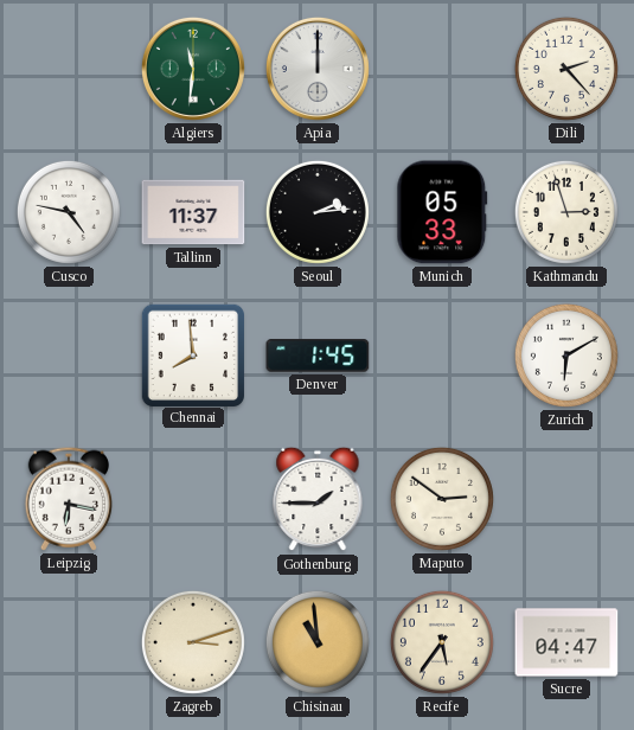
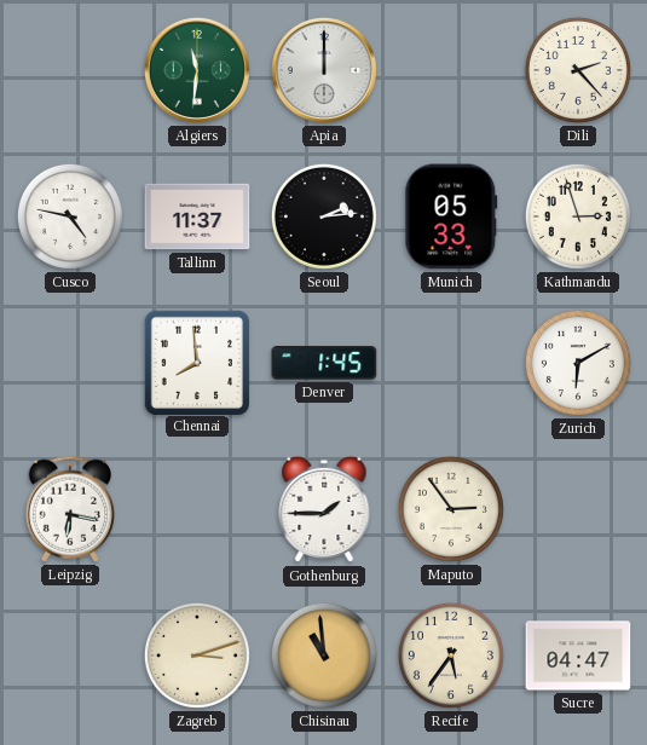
Maputo: 2:51 -> 2:54 (451, 509)
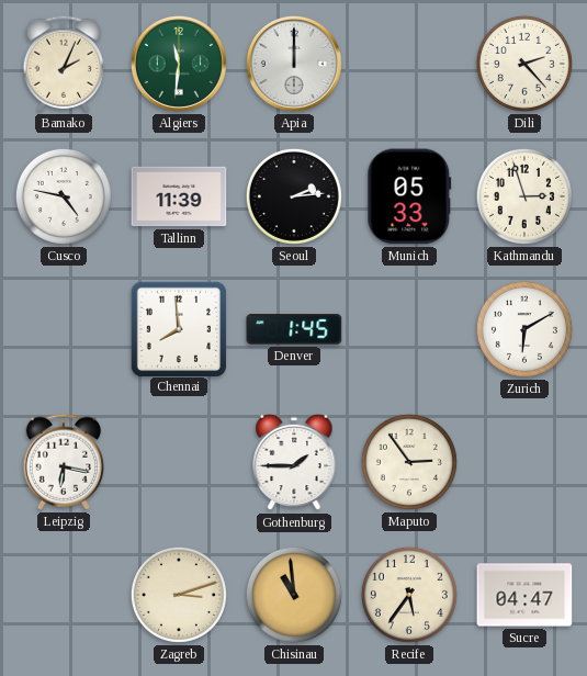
Bamako: none -> 2:04 (63, 64)
Tallinn: 11:37 -> 11:39 (179, 196)
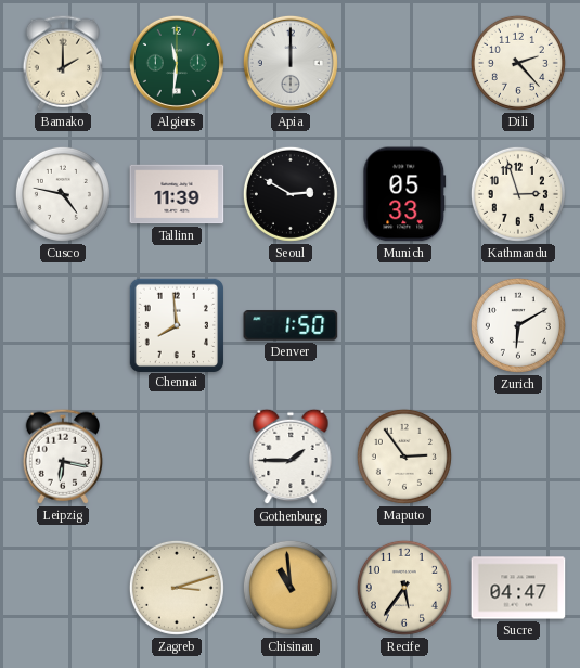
Bamako: 2:04 -> 2:00 (62, 63)
Seoul: 2:14 -> 2:50 (291, 194)
Denver: 1:45 -> 1:50 (291, 325)
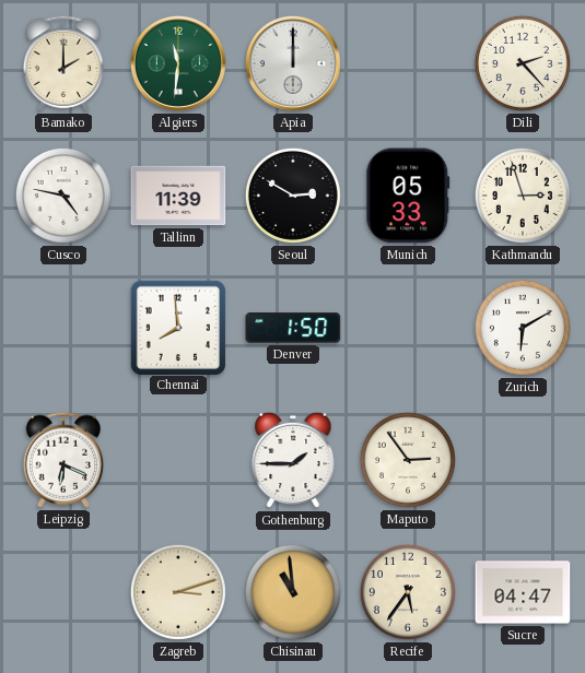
Leipzig: 6:17 -> 6:19 (62, 460)
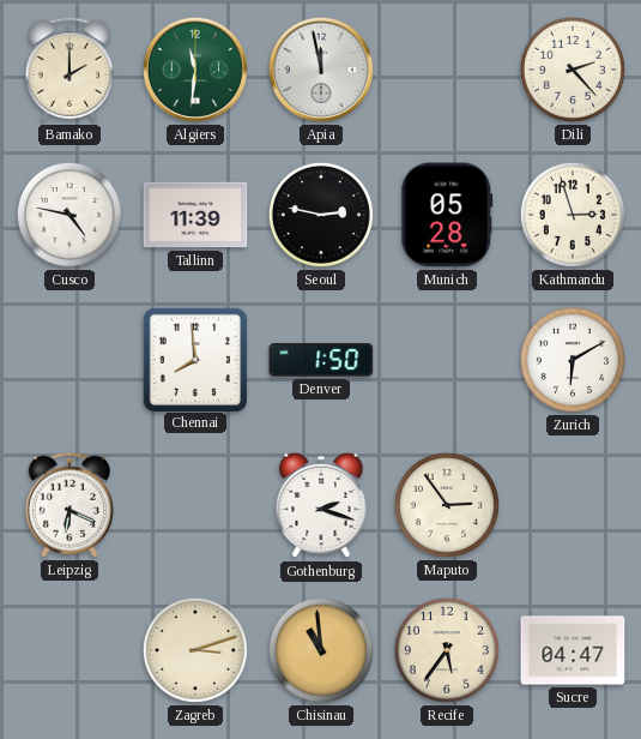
Apia: 12:00 -> 11:58 (321, 70)
Seoul: 2:50 -> 2:47 (321, 215)
Munich: 05:33 -> 05:28 (447, 215)
Gothenburg: 1:45 -> 2:18 (321, 505)
